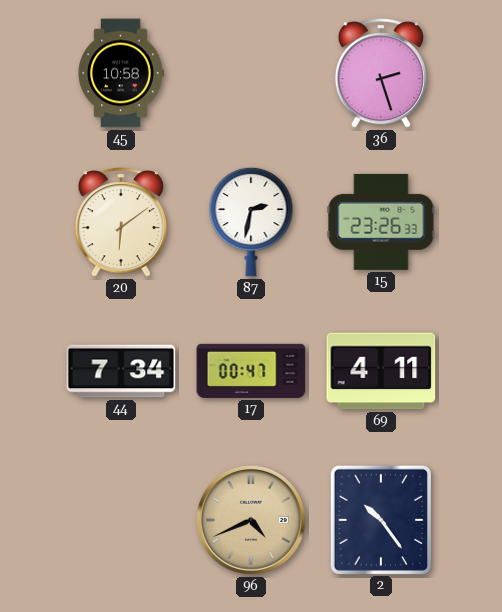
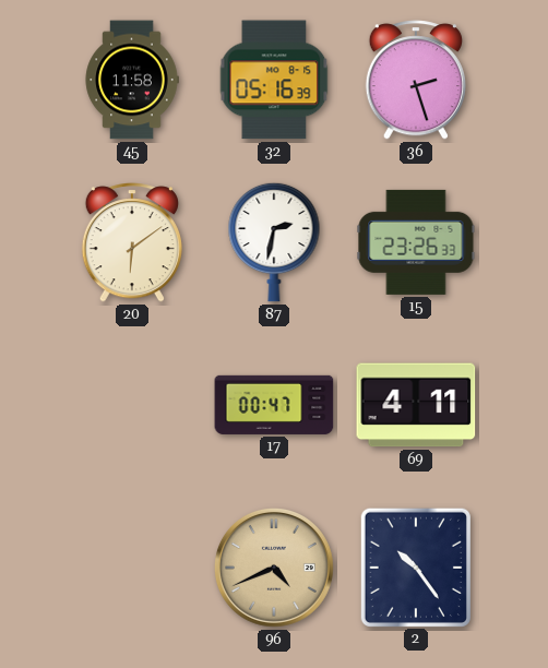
45: 10:58 -> 11:58 (132, 80)
32: none -> 05:16 (274, 80)
44: 7:34 -> none (121, 371)
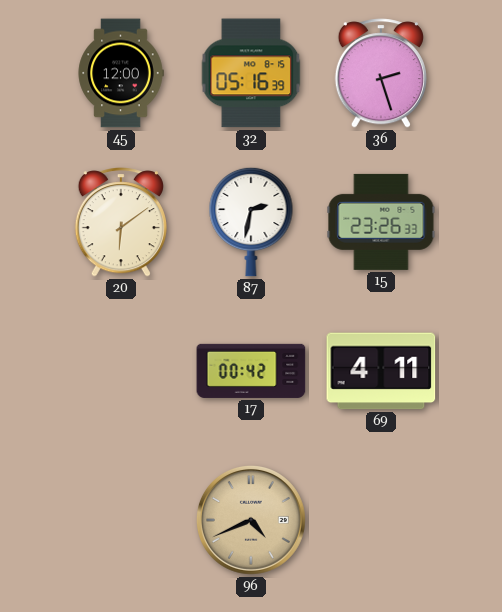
45: 11:58 -> 12:00 (121, 73)
17: 00:47 -> 00:42 (251, 371)
2: 10:24 -> none (416, 566)
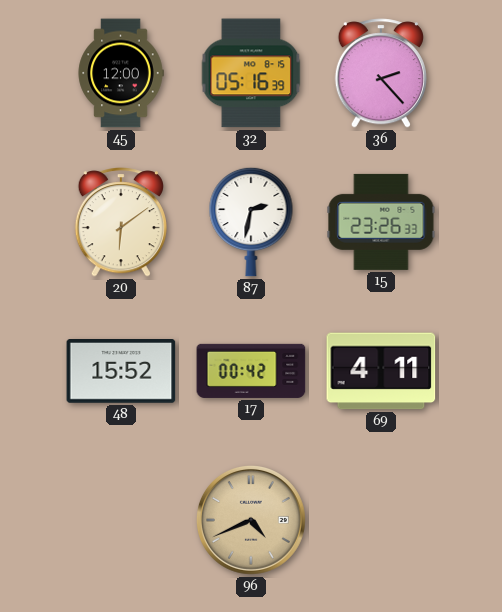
36: 2:27 -> 2:23 (381, 73)
48: none -> 15:52 (121, 372)
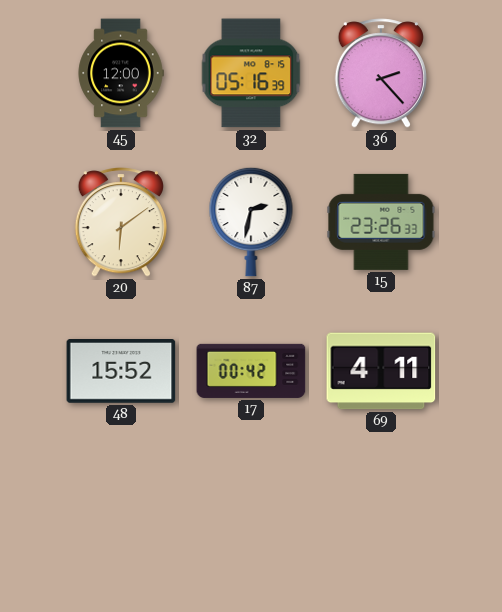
96: 4:41 -> none (251, 520)
